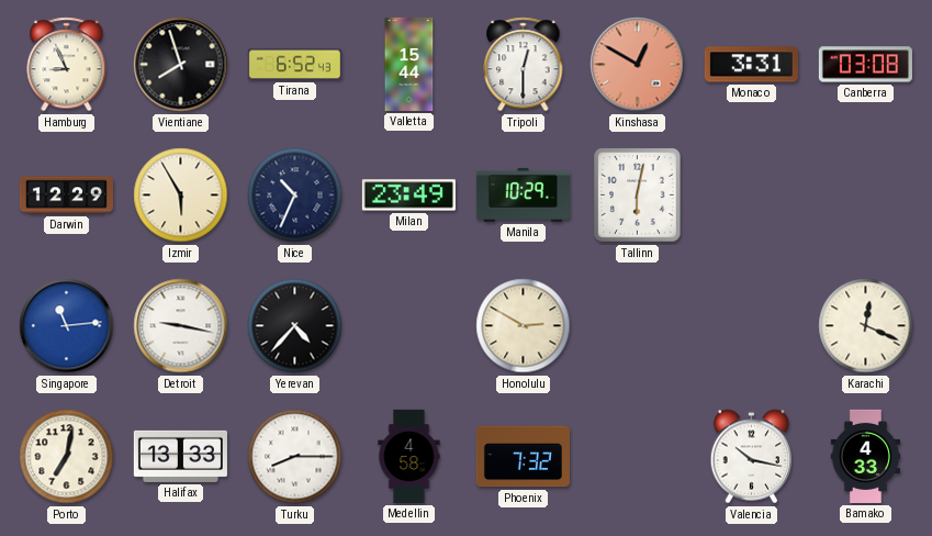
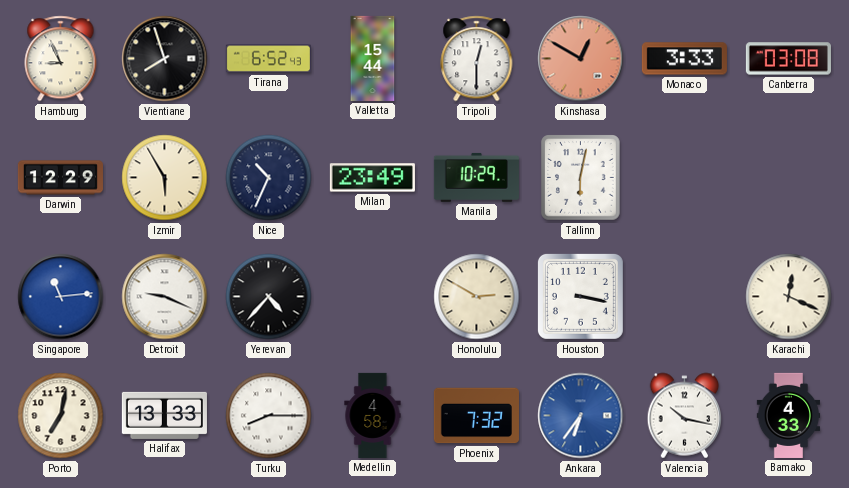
Monaco: 3:31 -> 3:33 (684, 59)
Detroit: 9:17 -> 9:19 (165, 297)
Houston: none -> 3:17 (580, 296)
Ankara: none -> 6:36 (581, 416)
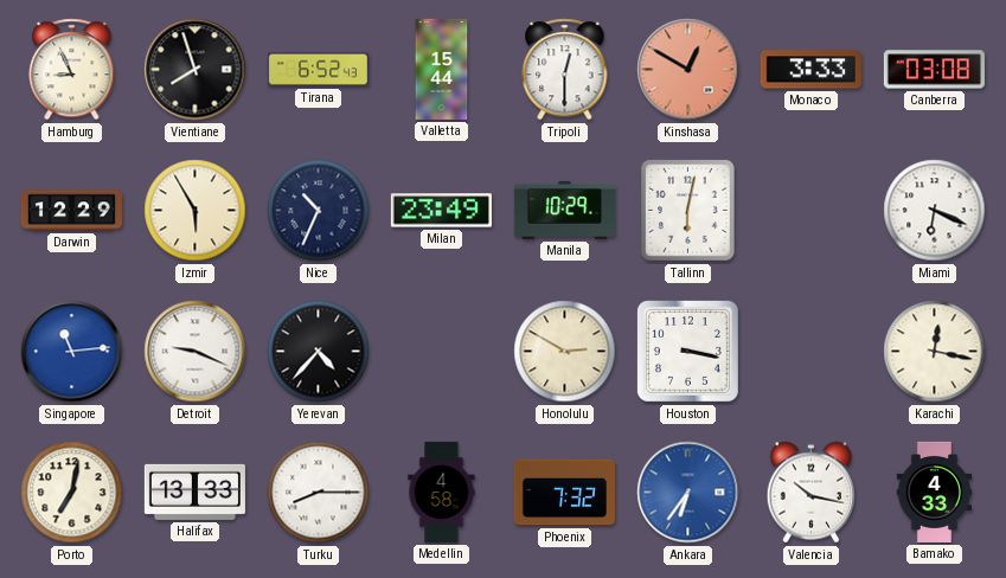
Miami: none -> 6:19 (935, 211)
Karachi: 12:19 -> 12:17 (935, 352)
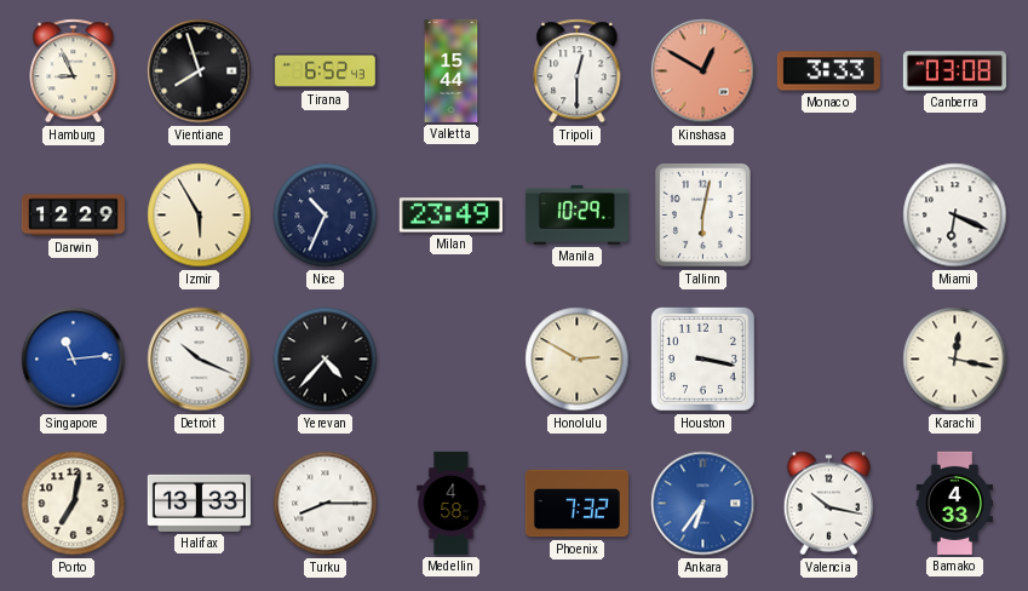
Detroit: 9:19 -> 10:19 (200, 360)
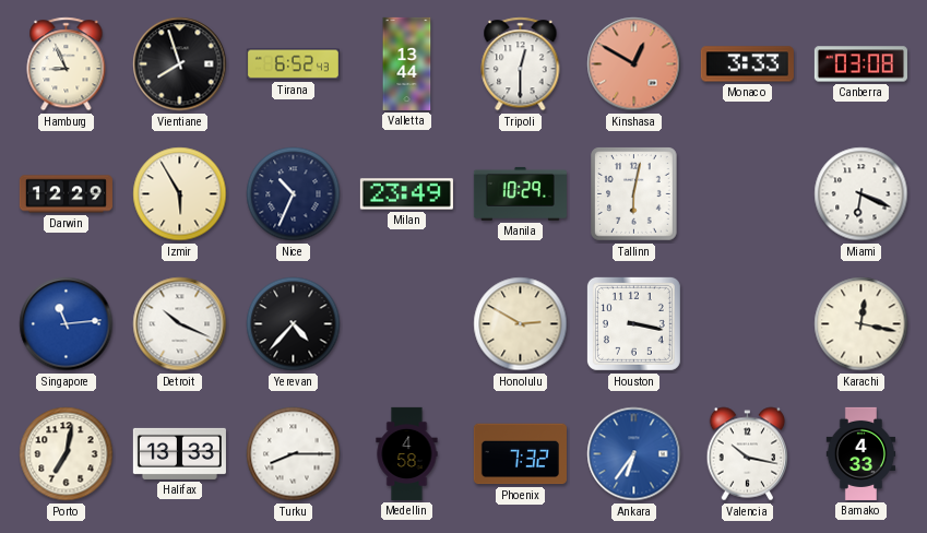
Valletta: 15:44 -> 13:44 (407, 63)
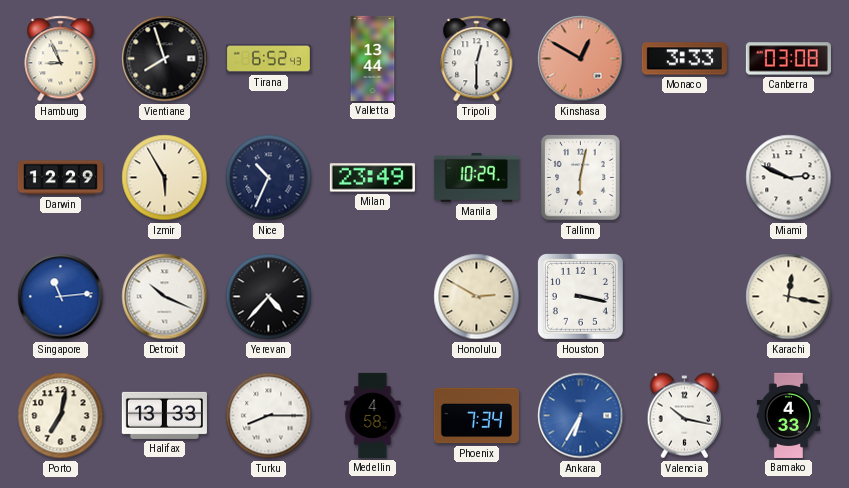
Miami: 6:19 -> 2:49 (789, 178)
Phoenix: 7:32 -> 7:34 (476, 416)
Ankara: 6:36 -> 6:35 (581, 416)
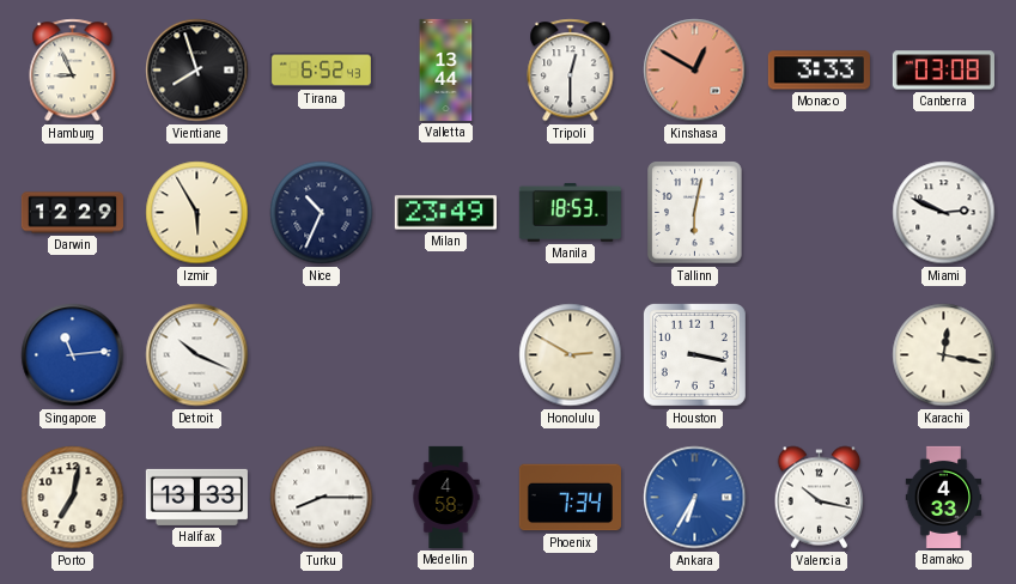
Manila: 10:29 -> 18:53 (570, 212)
Yerevan: 4:37 -> none (269, 297)
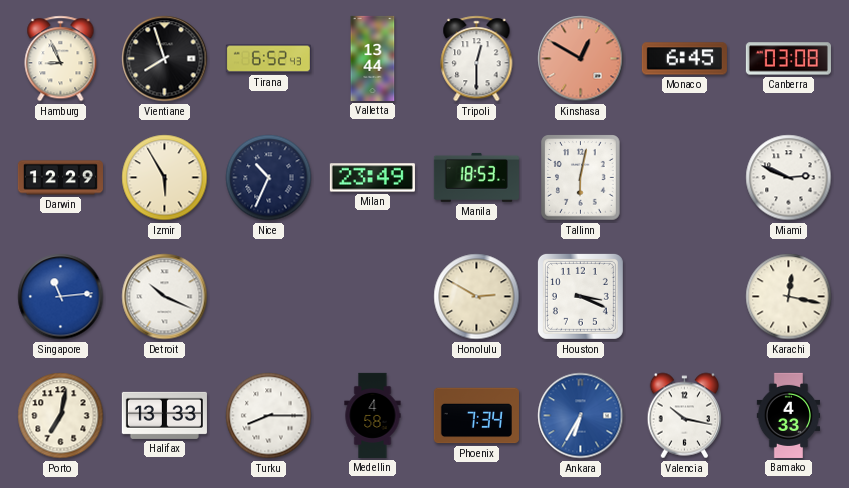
Monaco: 3:33 -> 6:45 (684, 59)
Houston: 3:17 -> 3:19 (580, 296)
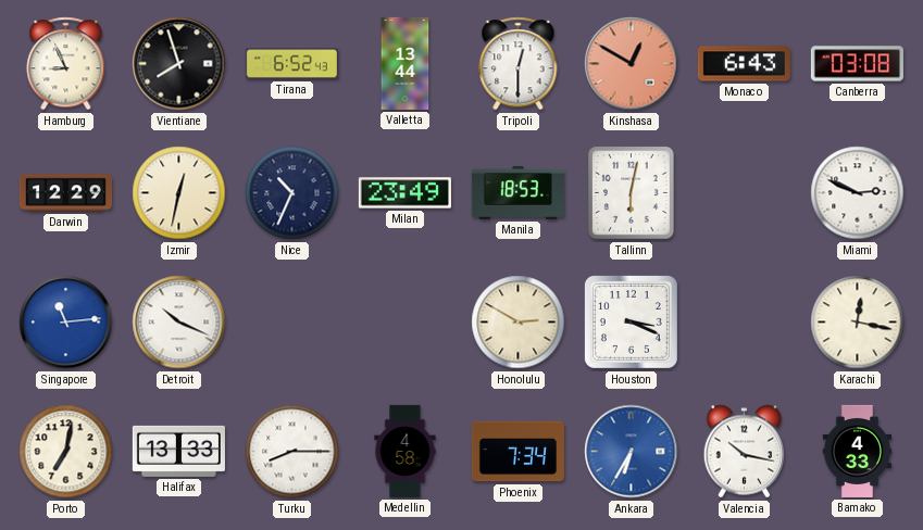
Monaco: 6:45 -> 6:43 (744, 64)
Izmir: 5:55 -> 12:32 (179, 193)
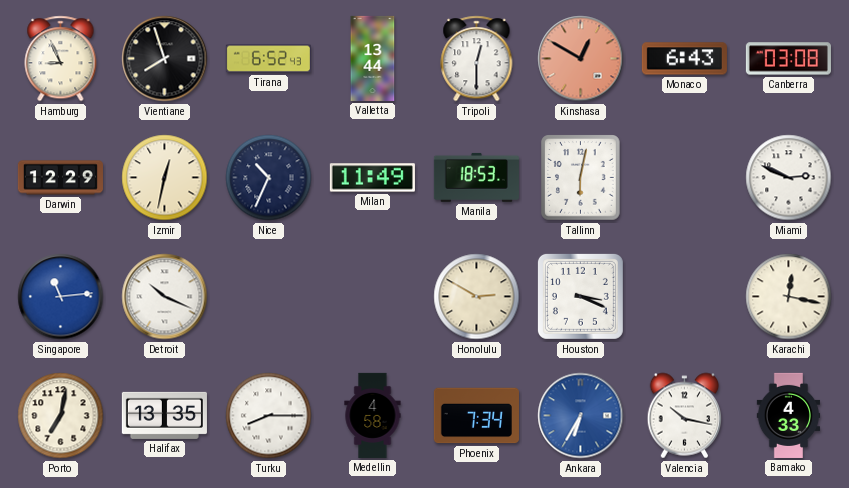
Milan: 23:49 -> 11:49 (372, 178)
Halifax: 13:33 -> 13:35 (164, 415)
